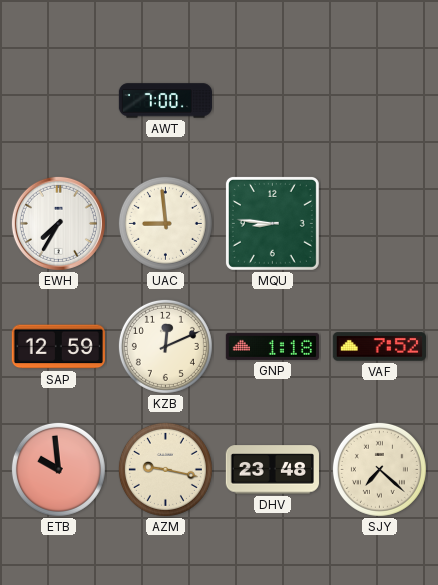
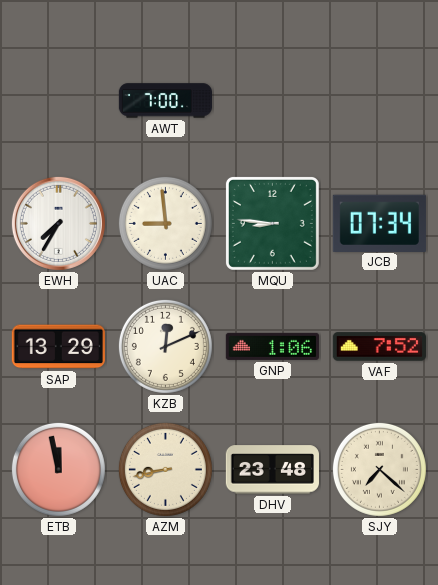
JCB: none -> 07:34 (379, 223)
SAP: 12:59 -> 13:29 (58, 347)
GNP: 1:18 -> 1:06 (272, 346)
ETB: 9:59 -> 11:58 (58, 469)
AZM: 9:17 -> 8:43 (165, 469)
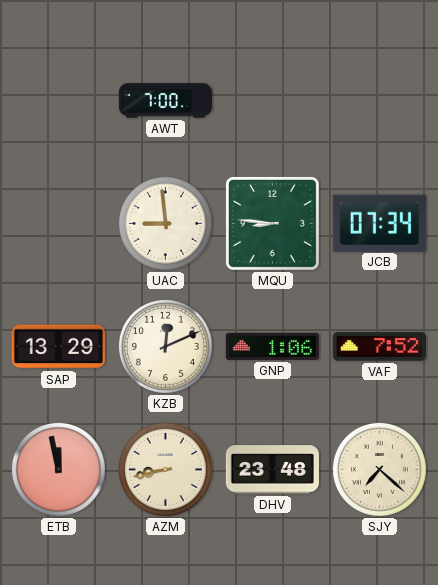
EWH: 7:35 -> none (58, 223)
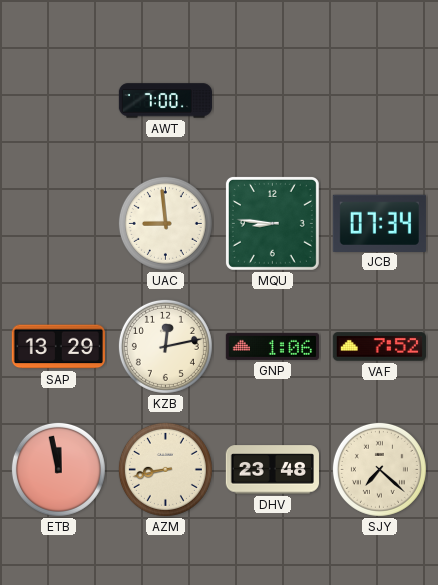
KZB: 12:11 -> 12:13 (165, 346)
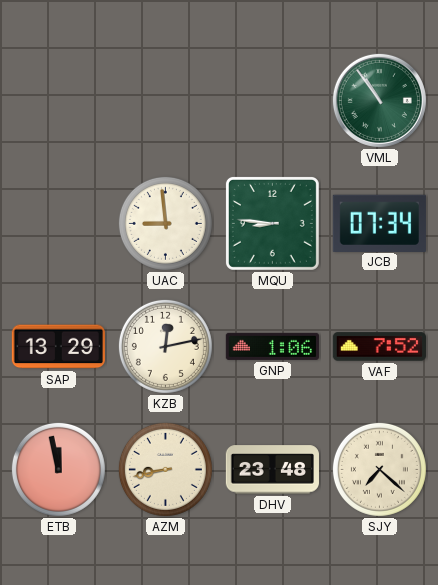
AWT: 7:00 -> none (165, 101)
VML: none -> 10:54 (379, 100)
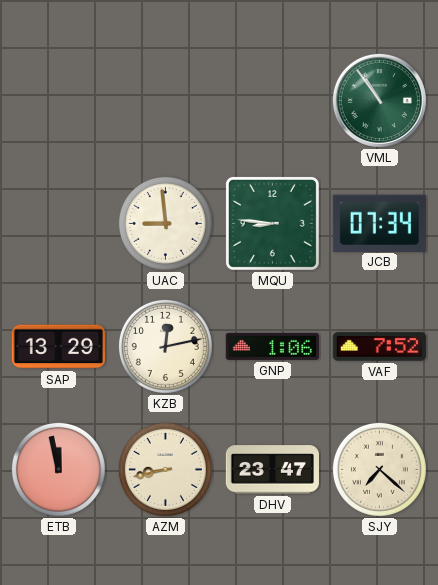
DHV: 23:48 -> 23:47 (272, 470)
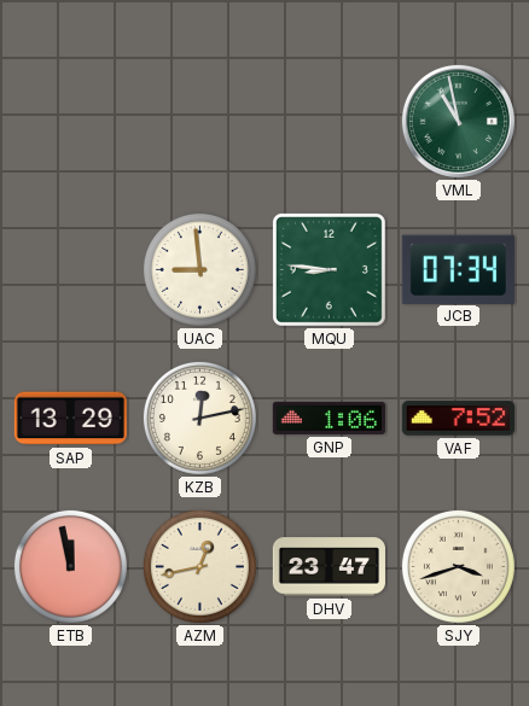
VML: 10:54 -> 10:58 (458, 121)
AZM: 8:43 -> 12:43 (199, 566)
SJY: 7:22 -> 3:42 (458, 566)
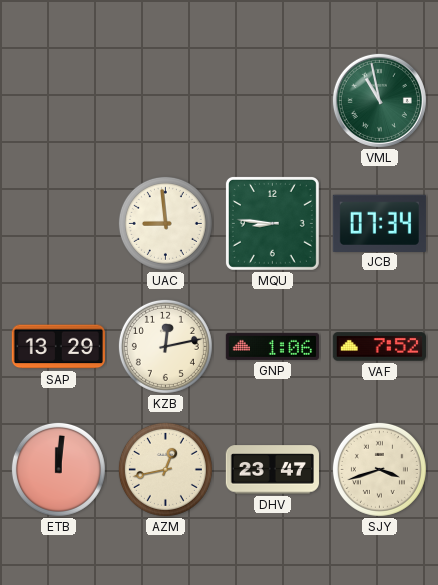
ETB: 11:58 -> 12:01 (58, 469)
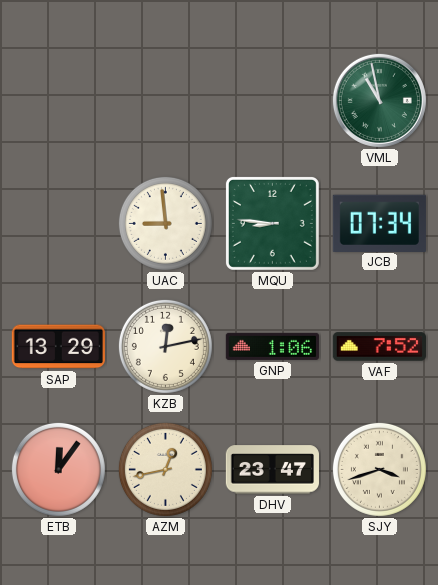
ETB: 12:01 -> 12:06 (58, 469)
